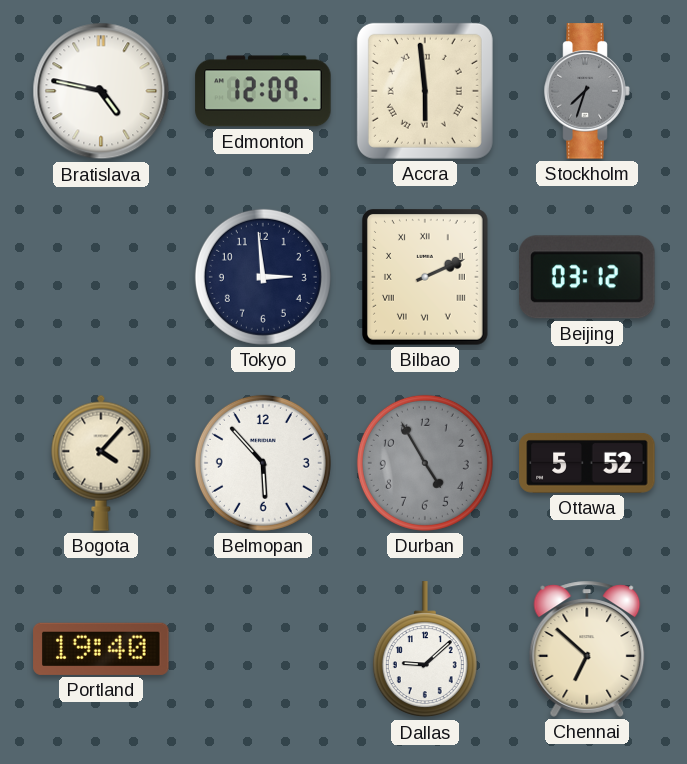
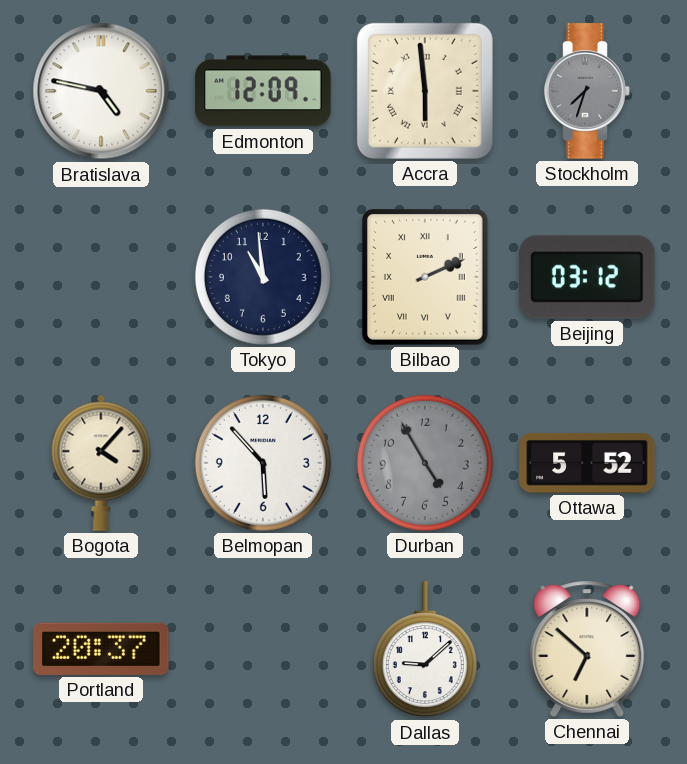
Tokyo: 2:59 -> 10:59 (263, 277)
Portland: 19:40 -> 20:37 (101, 649)
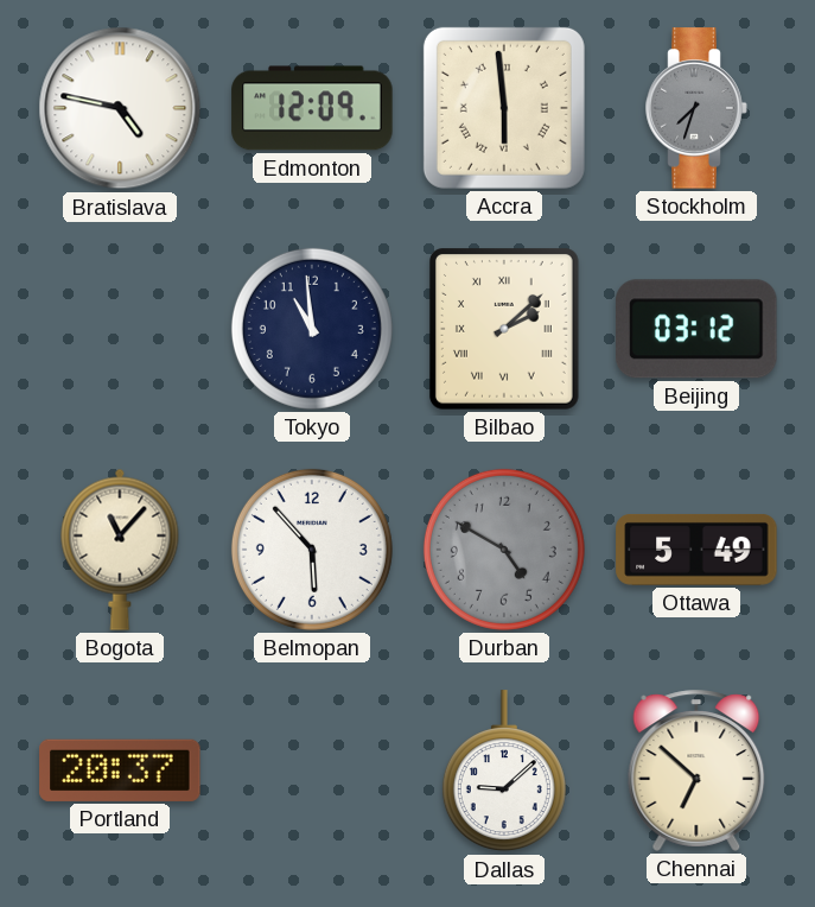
Bilbao: 2:11 -> 2:08 (505, 330)
Bogota: 4:07 -> 11:07 (120, 550)
Durban: 4:55 -> 4:50 (504, 550)
Ottawa: 5:52 -> 5:49 (696, 550)
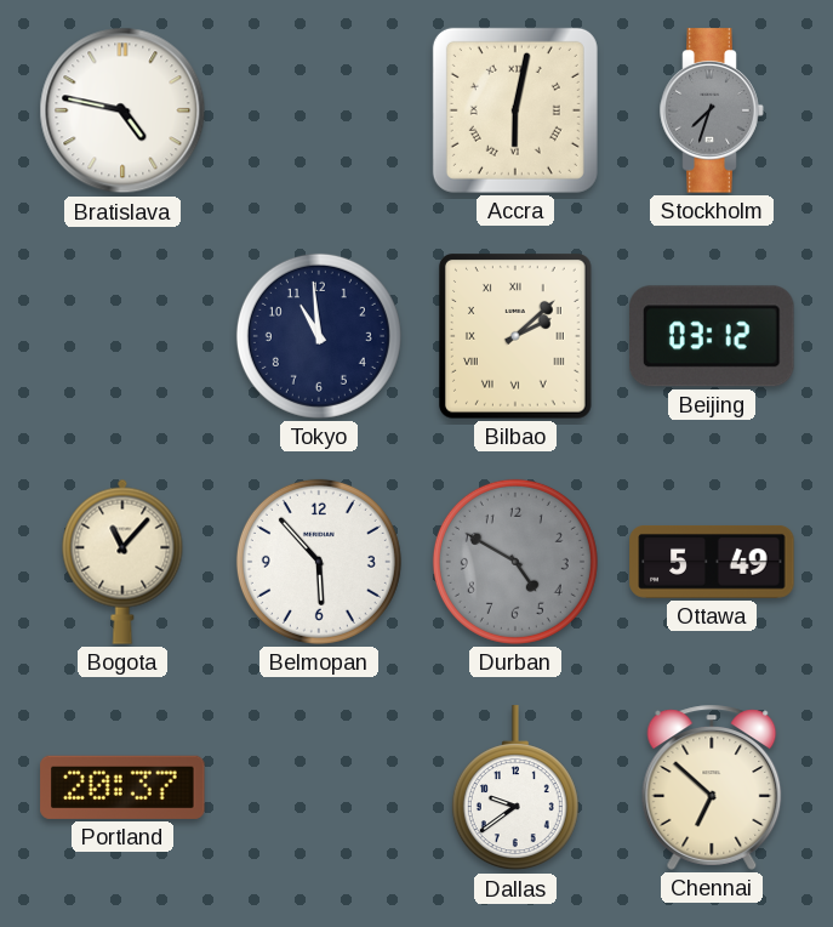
Edmonton: 12:09 -> none (312, 108)
Accra: 5:59 -> 6:02 (515, 110)
Dallas: 9:08 -> 9:39 (515, 789)
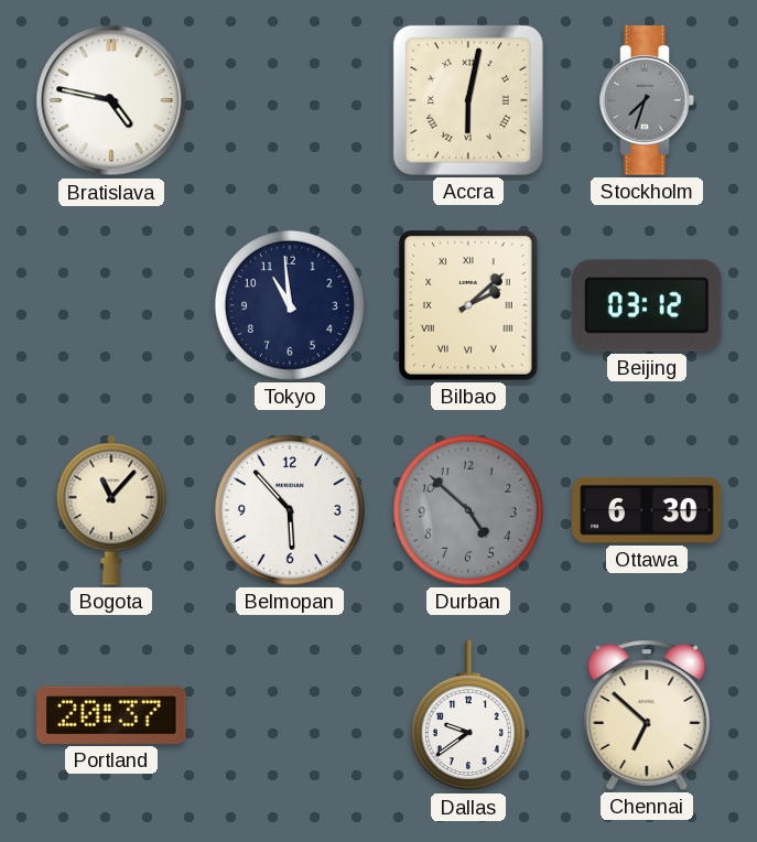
Durban: 4:50 -> 4:52 (468, 510)
Ottawa: 5:49 -> 6:30 (647, 510)
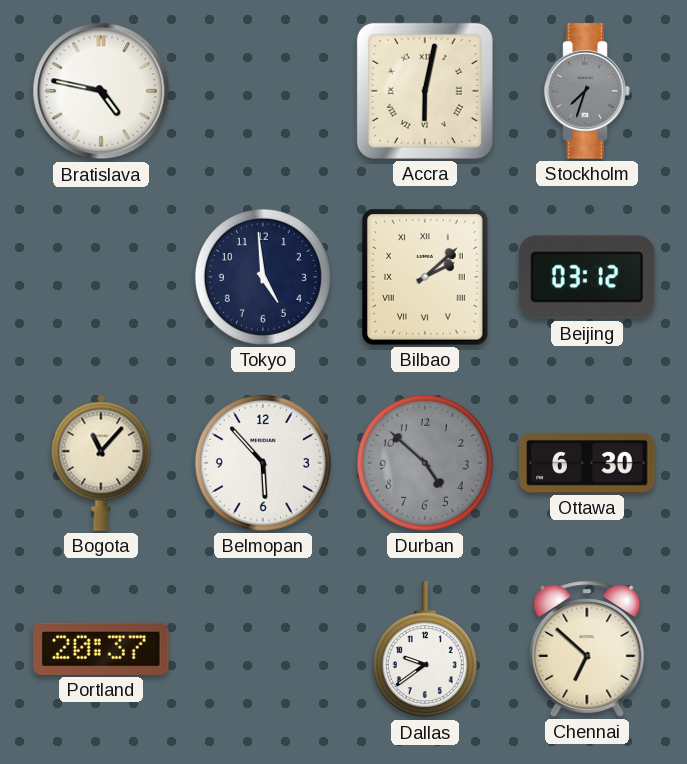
Tokyo: 10:59 -> 4:59 (263, 277)
